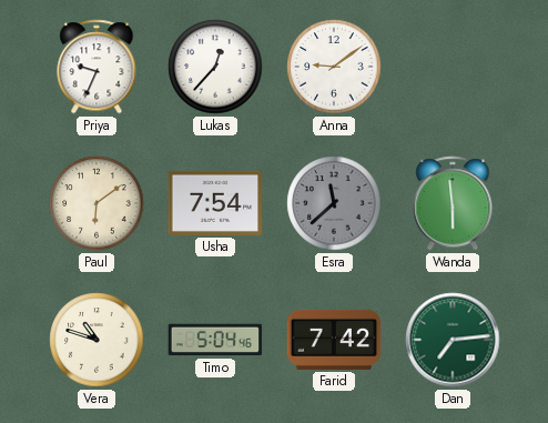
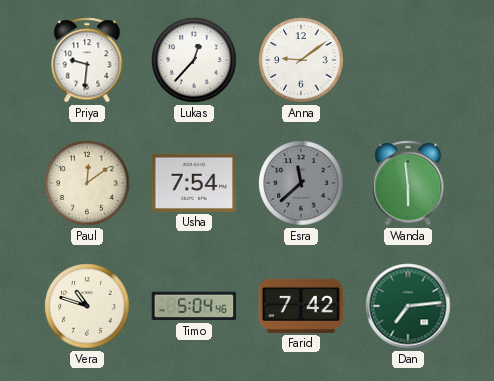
Priya: 9:34 -> 9:31 (87, 60)
Paul: 6:09 -> 12:09 (87, 183)
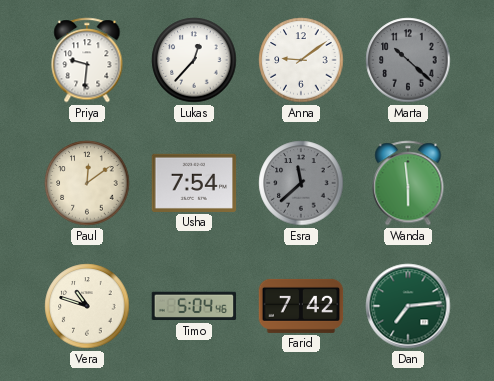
Marta: none -> 10:22 (408, 60)
